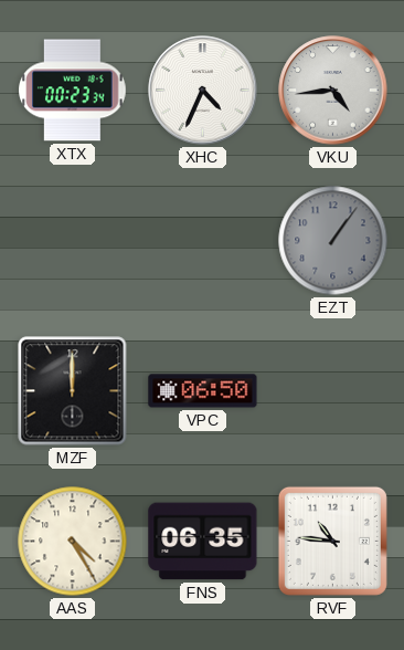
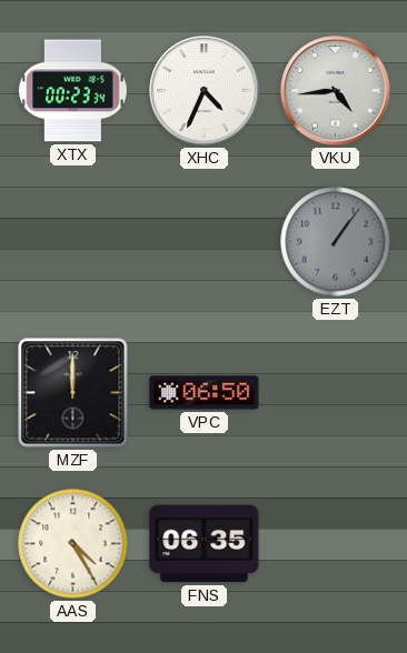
RVF: 10:46 -> none (332, 541)
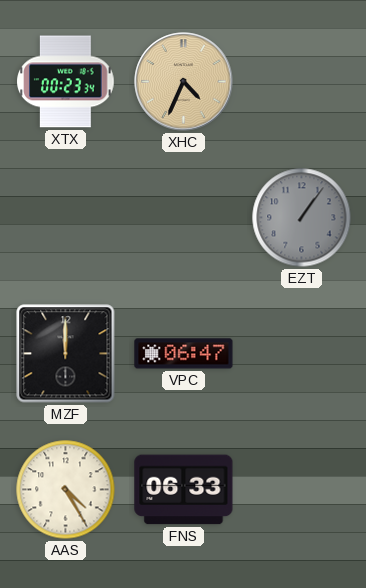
XHC dial: white -> champagne (184, 82)
VKU: 4:44 -> none (336, 91)
VPC: 06:50 -> 06:47 (184, 354)
FNS: 06:35 -> 06:33 (184, 490)
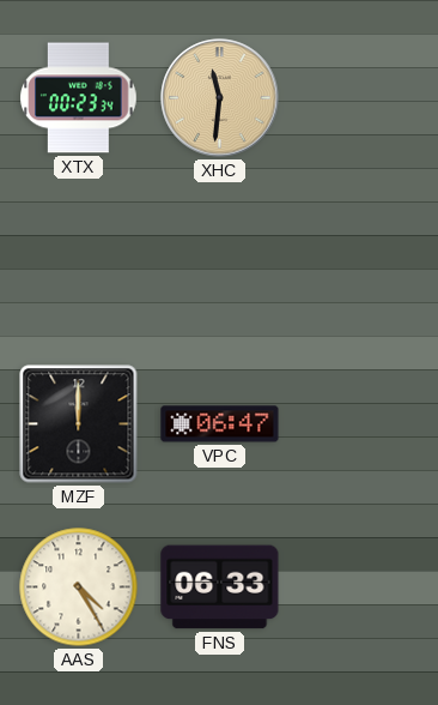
XHC: 4:34 -> 11:31 (220, 98)
EZT: 1:06 -> none (302, 218)
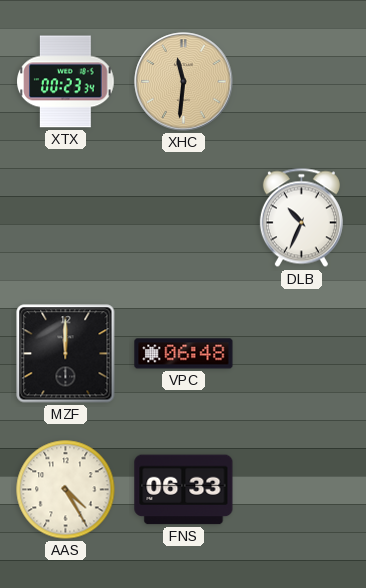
DLB: none -> 10:34 (301, 218)
VPC: 06:47 -> 06:48 (184, 354)
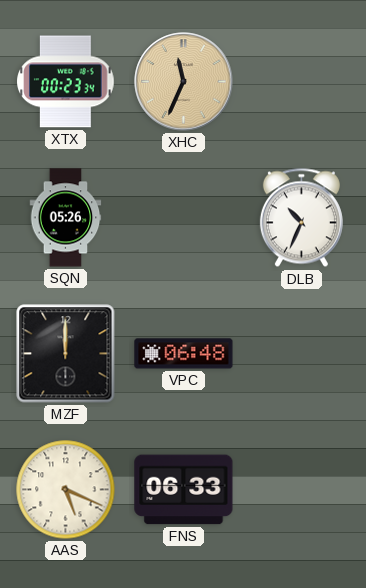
XHC: 11:31 -> 11:34 (184, 82)
SQN: none -> 05:26 (66, 218)
AAS: 4:25 -> 5:19 (66, 490)
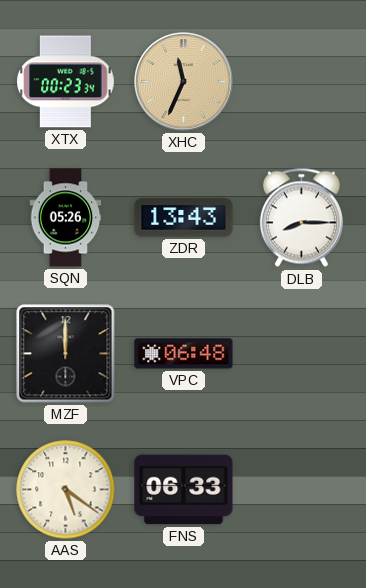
ZDR: none -> 13:43 (184, 218)
DLB: 10:34 -> 8:15 (301, 218)
AAS: 5:19 -> 5:21 (66, 490)
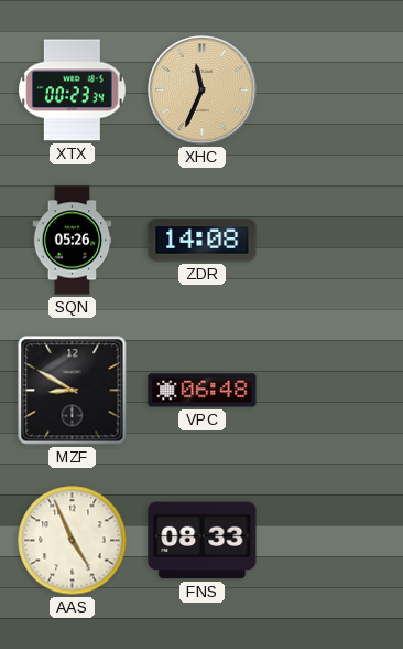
ZDR: 13:43 -> 14:08 (203, 241)
DLB: 8:15 -> none (301, 218)
MZF: 12:00 -> 8:50 (73, 391)
AAS: 5:21 -> 4:56 (73, 541)
FNS: 06:33 -> 08:33 (203, 541)
